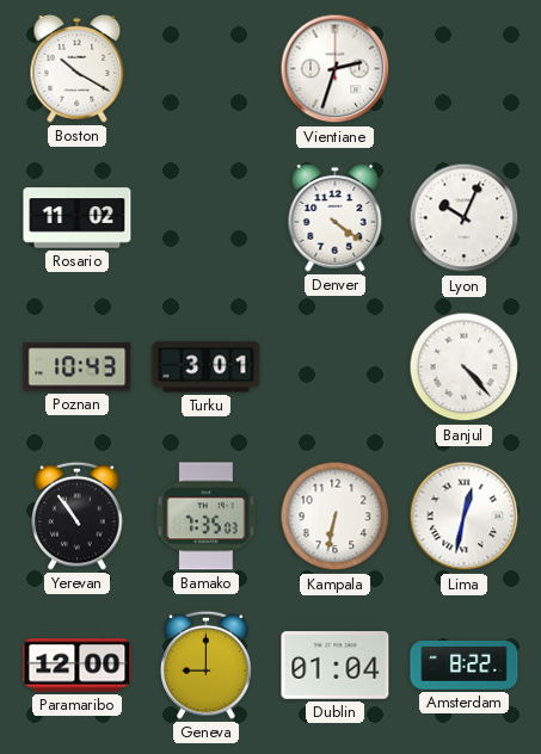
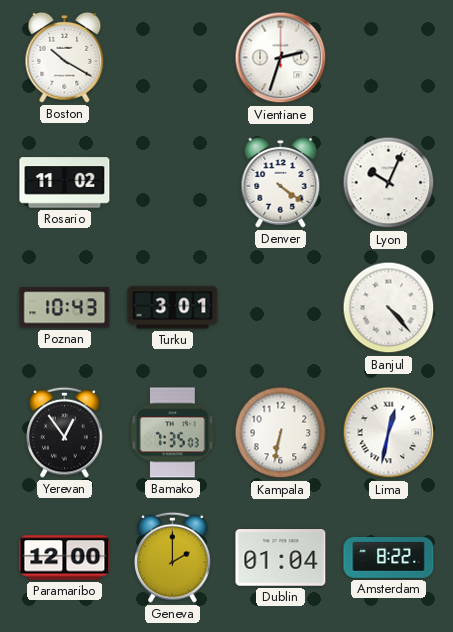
Yerevan: 10:54 -> 12:54 (65, 432)
Geneva: 9:00 -> 2:00 (173, 557)
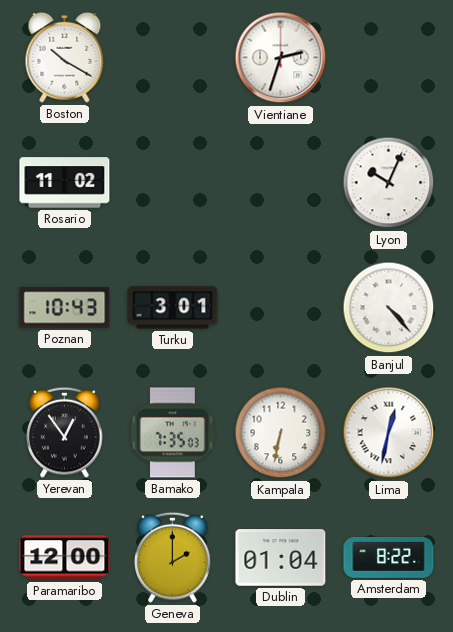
Denver: 4:21 -> none (281, 182)
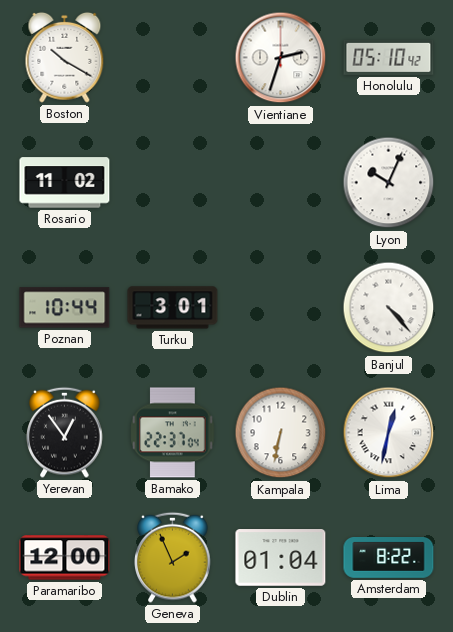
Honolulu: none -> 05:10 (389, 57)
Poznan: 10:43 -> 10:44 (65, 308)
Bamako: 7:35 -> 22:37 (173, 433)
Geneva: 2:00 -> 1:56 (173, 557)
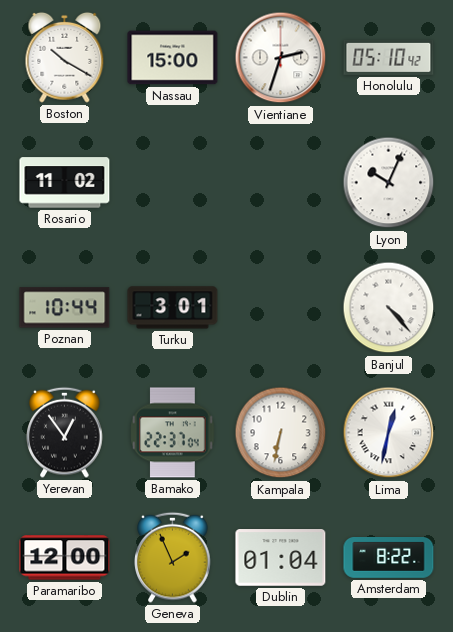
Nassau: none -> 15:00 (173, 58)
